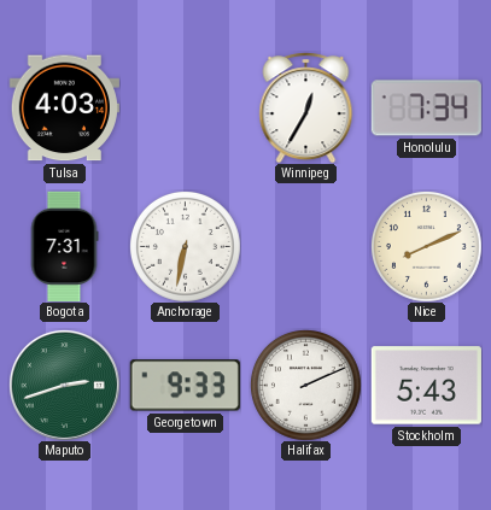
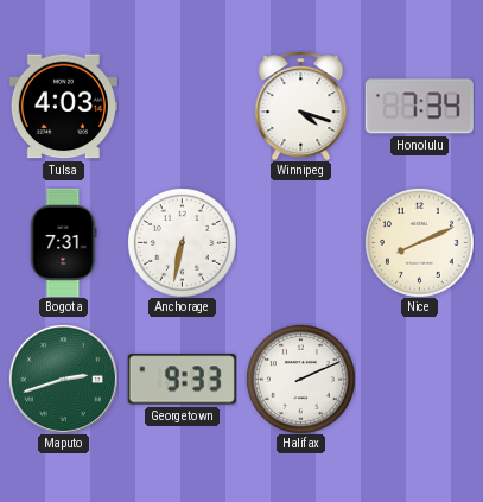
Winnipeg: 12:35 -> 4:18 (301, 106)
Stockholm: 5:43 -> none (426, 386)
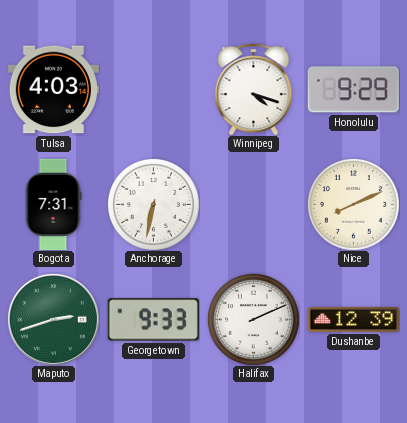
Honolulu: 7:34 -> 9:29 (353, 90)
Dushanbe: none -> 12:39 (353, 319)
